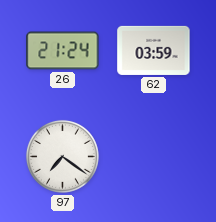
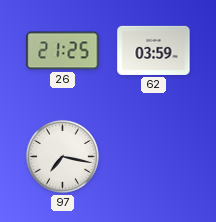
26: 21:24 -> 21:25 (63, 51)
97: 7:21 -> 7:17 (62, 156)
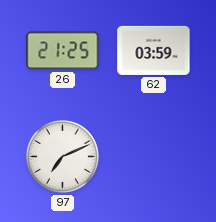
97: 7:17 -> 7:11 (62, 156)
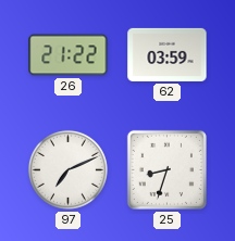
26: 21:25 -> 21:22 (69, 55)
25: none -> 8:33 (166, 169)
